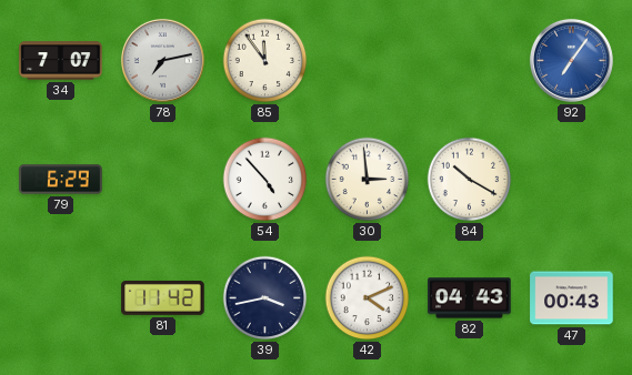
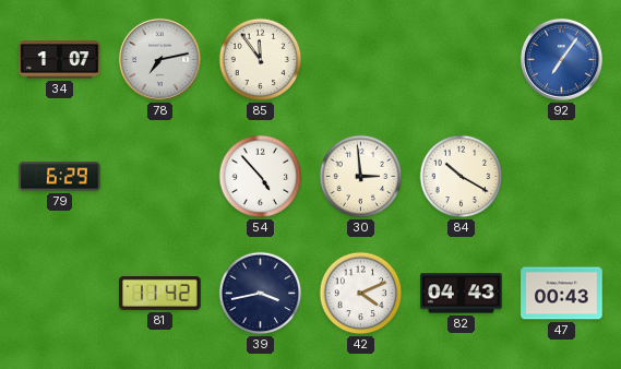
34: 7:07 -> 1:07 (60, 60)
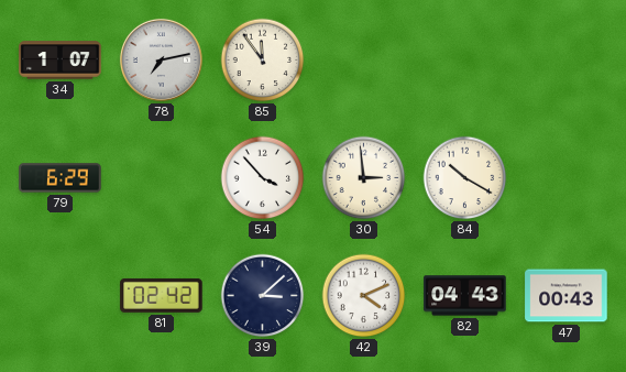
92: 7:06 -> none (561, 59)
54: 4:53 -> 3:53 (263, 178)
81: 11:42 -> 02:42 (162, 295)
39: 3:43 -> 3:08 (263, 296)
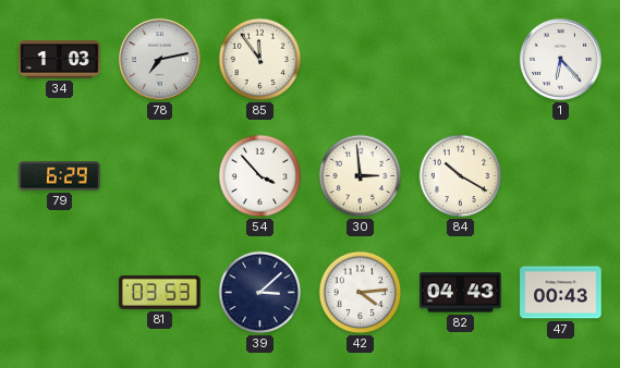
34: 1:07 -> 1:03 (60, 60)
1: none -> 6:23 (560, 59)
81: 02:42 -> 03:53 (160, 292)
42: 4:11 -> 4:14 (361, 293)
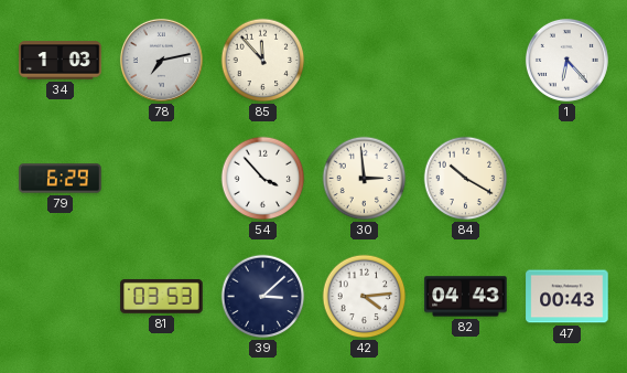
85: 11:54 -> 11:53 (263, 61)
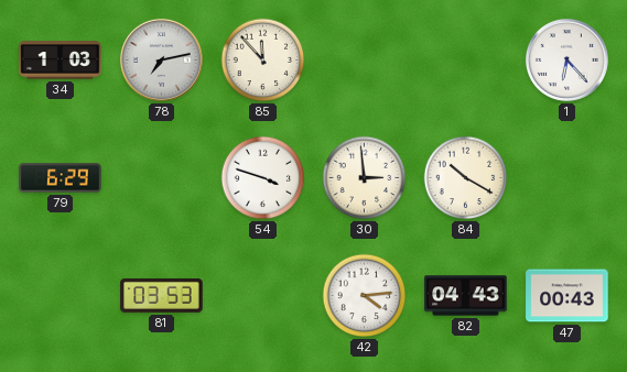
54: 3:53 -> 3:48 (263, 178)
39: 3:08 -> none (263, 297)
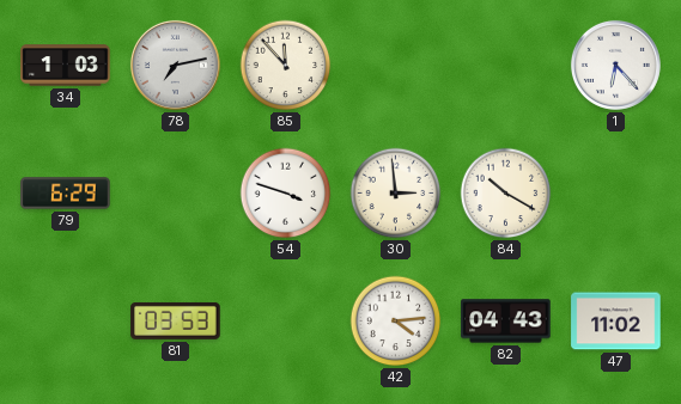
47: 00:43 -> 11:02 (616, 322)
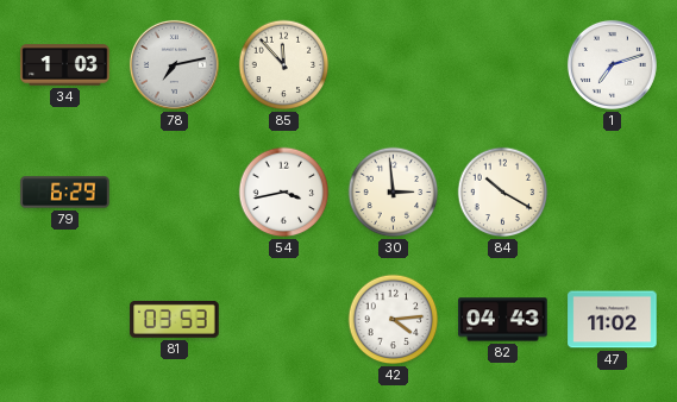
1: 6:23 -> 7:12 (612, 64)
54: 3:48 -> 3:43 (284, 193)
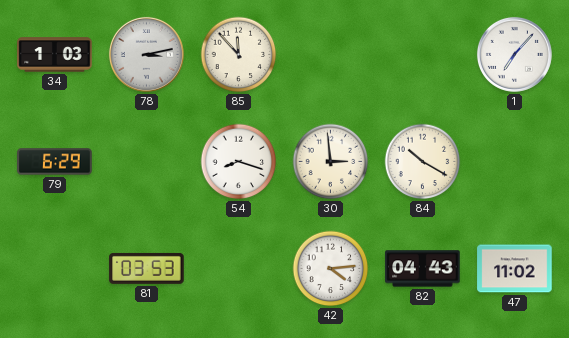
78: 7:13 -> 3:13 (146, 54)
1: 7:12 -> 7:07 (514, 54)
54: 3:43 -> 8:18 (239, 162)
